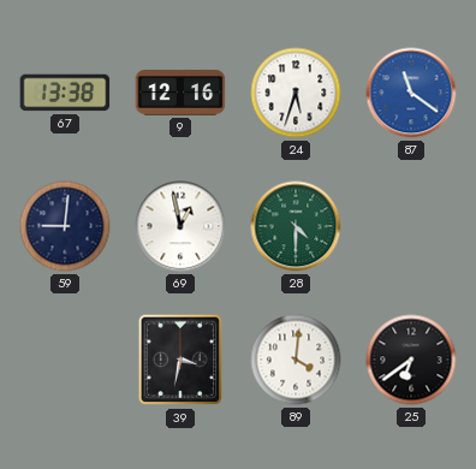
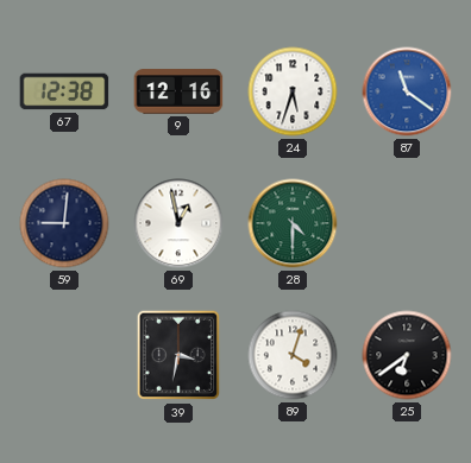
67: 13:38 -> 12:38 (64, 91)
89: 4:01 -> 4:03 (293, 355)
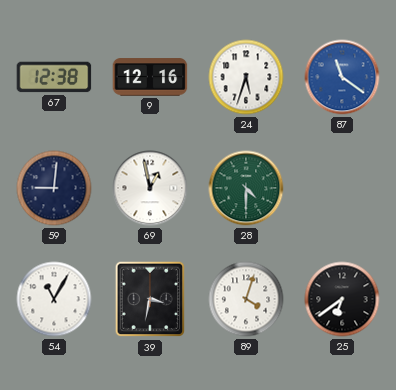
54: none -> 11:05 (54, 299)
